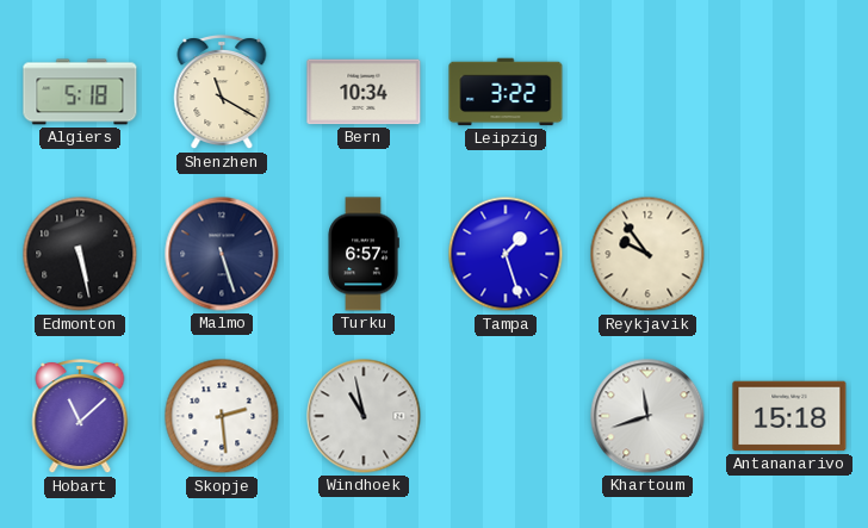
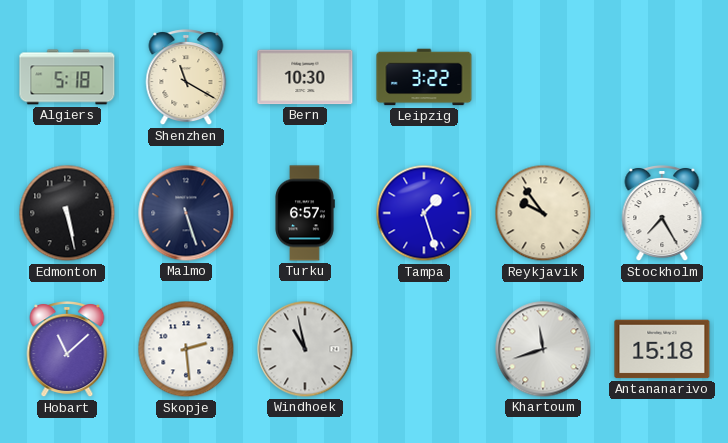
Bern: 10:34 -> 10:30 (305, 77)
Stockholm: none -> 7:25 (662, 214)
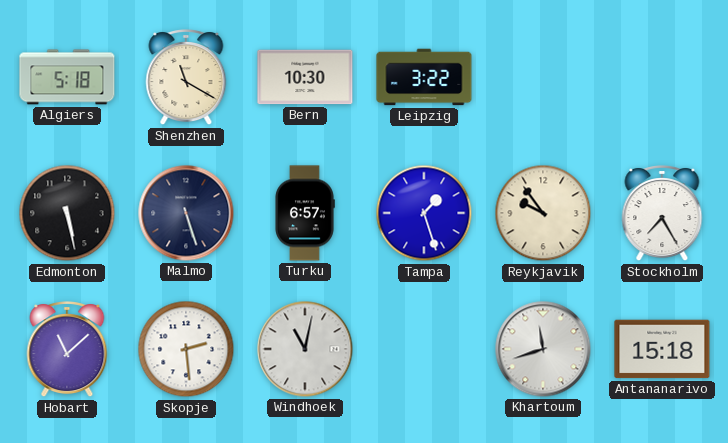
Windhoek: 10:58 -> 11:02 (305, 349)
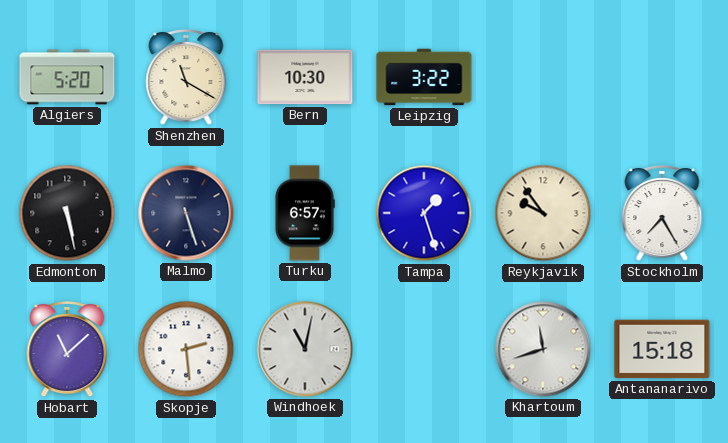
Algiers: 5:18 -> 5:20 (67, 77)
